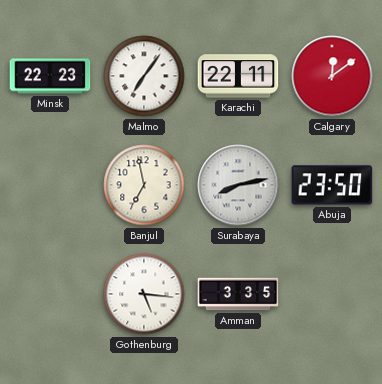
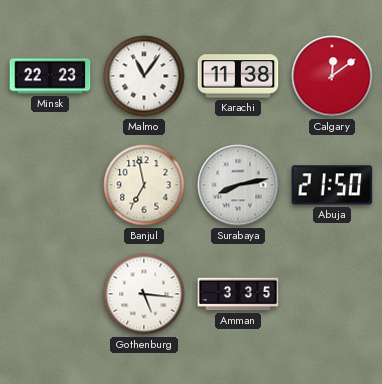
Malmo: 7:06 -> 11:06 (144, 76)
Karachi: 22:11 -> 11:38 (238, 76)
Abuja: 23:50 -> 21:50 (332, 185)
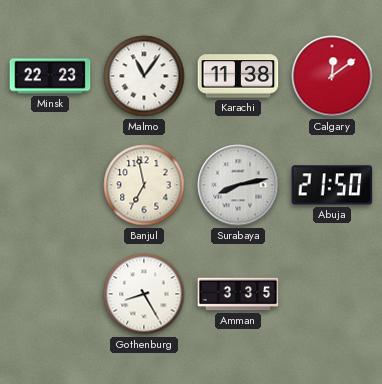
Gothenburg: 5:16 -> 8:25 (144, 294)
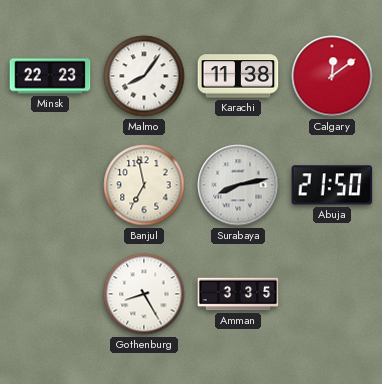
Malmo: 11:06 -> 8:06 (144, 76)
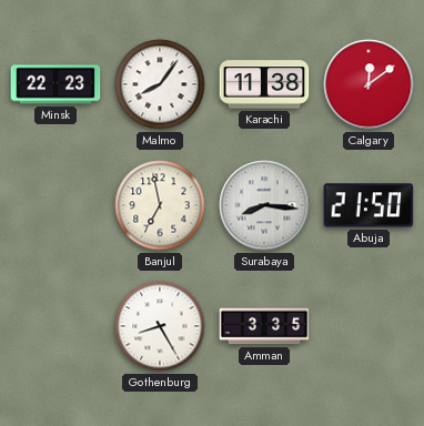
Surabaya: 8:13 -> 8:16 (264, 205)
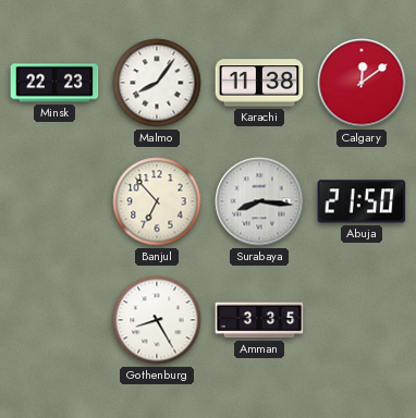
Banjul: 6:58 -> 6:53 (157, 201)
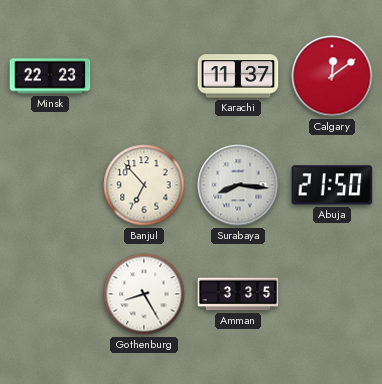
Malmo: 8:06 -> none (157, 83)
Karachi: 11:38 -> 11:37 (238, 76)
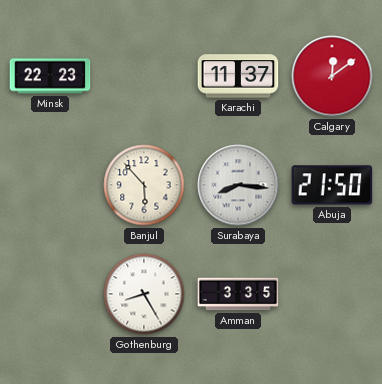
Banjul: 6:53 -> 5:53 (144, 185)
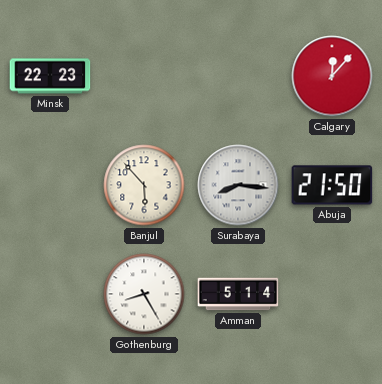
Karachi: 11:37 -> none (238, 76)
Calgary: 12:09 -> 12:07 (332, 76)
Amman: 3:35 -> 5:14 (238, 294)
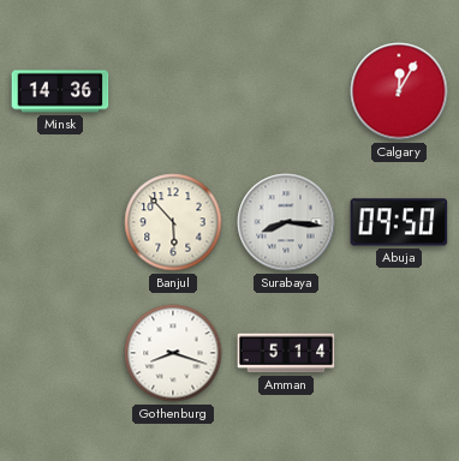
Minsk: 22:23 -> 14:36 (60, 91)
Calgary: 12:07 -> 12:05 (399, 91)
Abuja: 21:50 -> 09:50 (399, 222)
Gothenburg: 8:25 -> 8:18 (173, 353)
